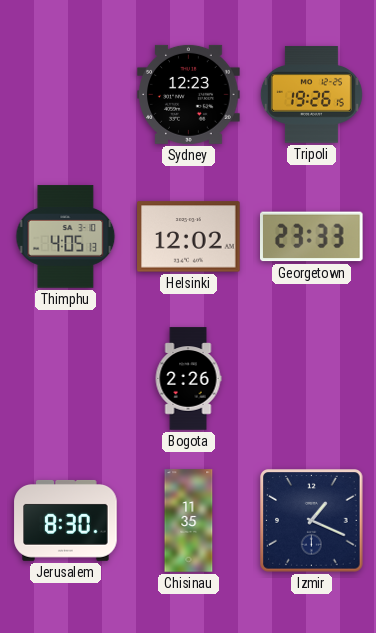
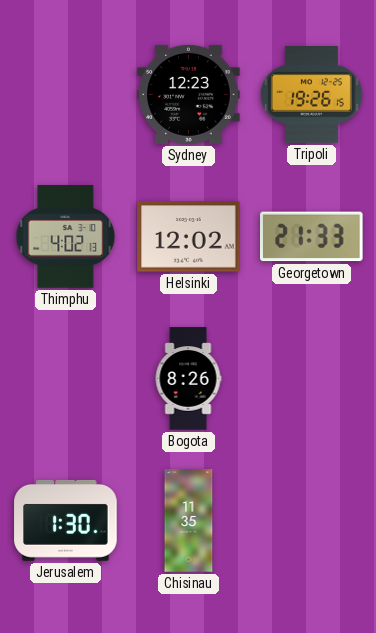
Thimphu: 4:05 -> 4:02 (66, 237)
Georgetown: 23:33 -> 21:33 (312, 237)
Bogota: 2:26 -> 8:26 (188, 379)
Jerusalem: 8:30 -> 1:30 (66, 520)
Izmir: 1:19 -> none (312, 521)
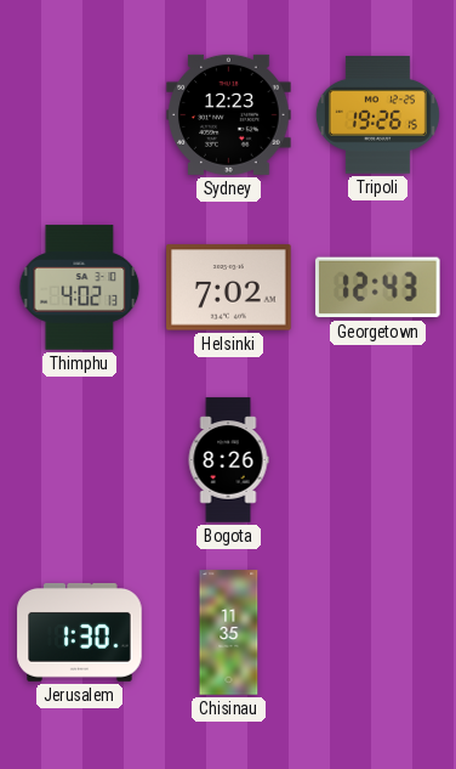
Helsinki: 12:02 -> 7:02 (229, 288)
Georgetown: 21:33 -> 12:43 (378, 288)
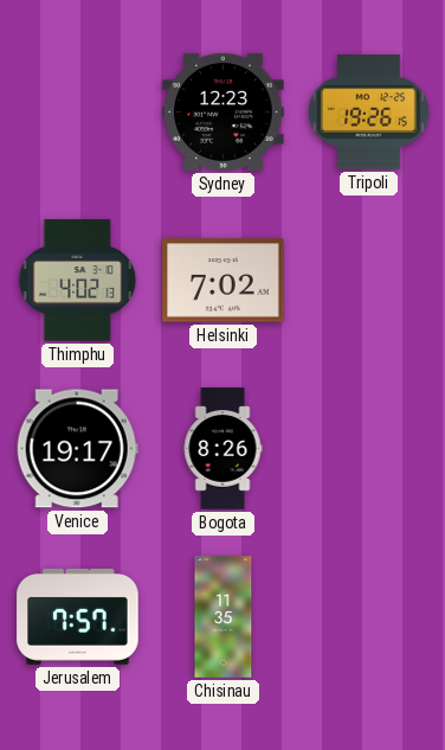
Georgetown: 12:43 -> none (378, 288)
Venice: none -> 19:17 (77, 449)
Jerusalem: 1:30 -> 7:57 (78, 616)
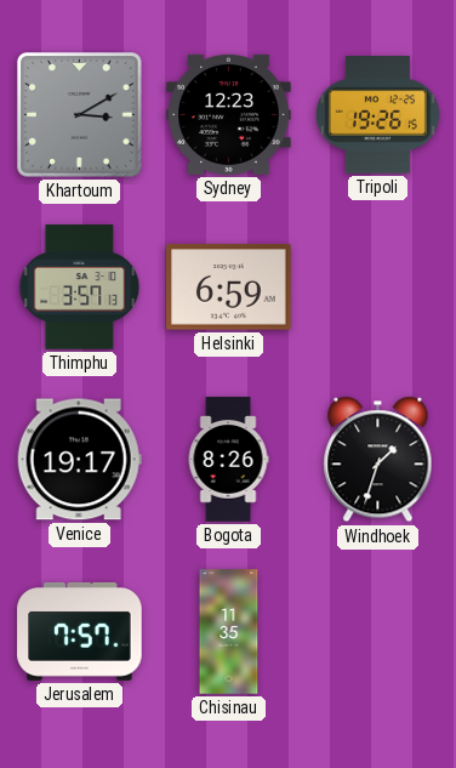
Khartoum: none -> 3:10 (80, 115)
Thimphu: 4:02 -> 3:57 (80, 288)
Helsinki: 7:02 -> 6:59 (229, 288)
Windhoek: none -> 1:33 (378, 460)
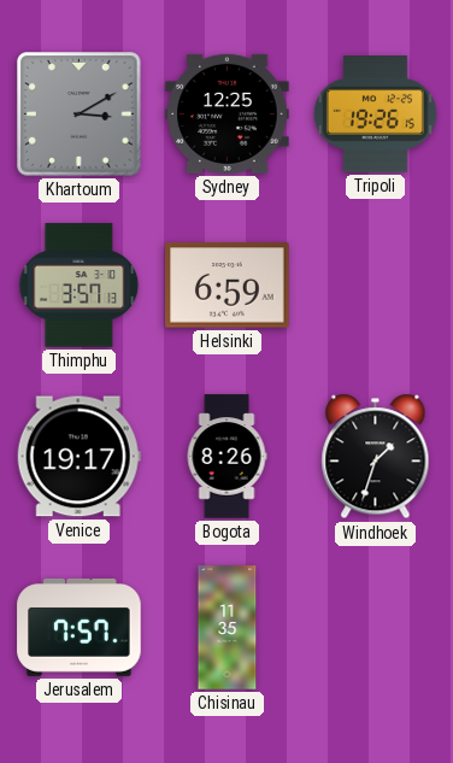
Sydney: 12:23 -> 12:25 (228, 113)
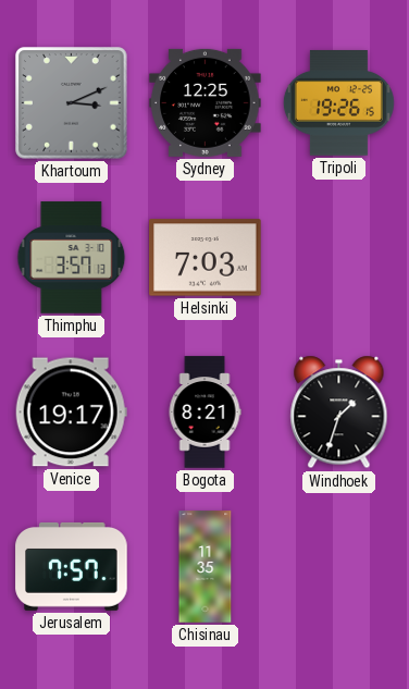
Khartoum: 3:10 -> 3:11 (72, 103)
Helsinki: 6:59 -> 7:03 (206, 258)
Bogota: 8:26 -> 8:21 (205, 413)
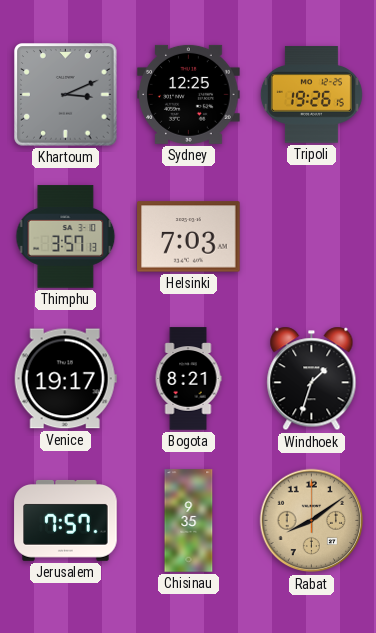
Chisinau: 11:35 -> 9:35 (189, 521)
Rabat: none -> 8:09 (312, 521)
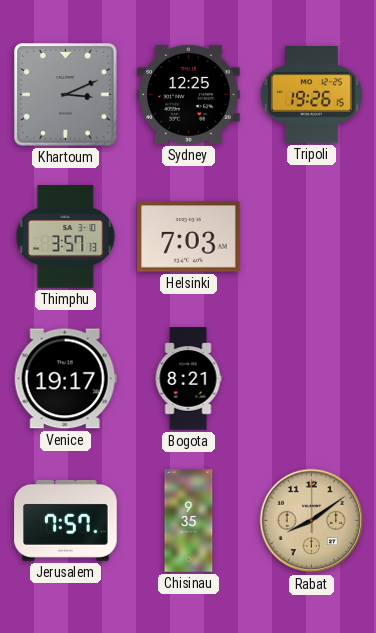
Windhoek: 1:33 -> none (312, 379)
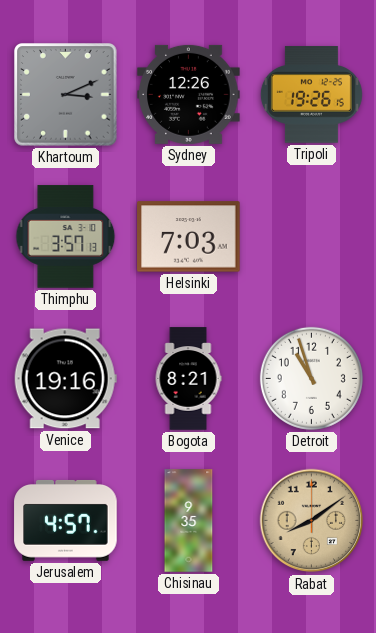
Sydney: 12:25 -> 12:26 (189, 94)
Venice: 19:17 -> 19:16 (65, 379)
Detroit: none -> 10:57 (311, 378)
Jerusalem: 7:57 -> 4:57 (66, 520)
